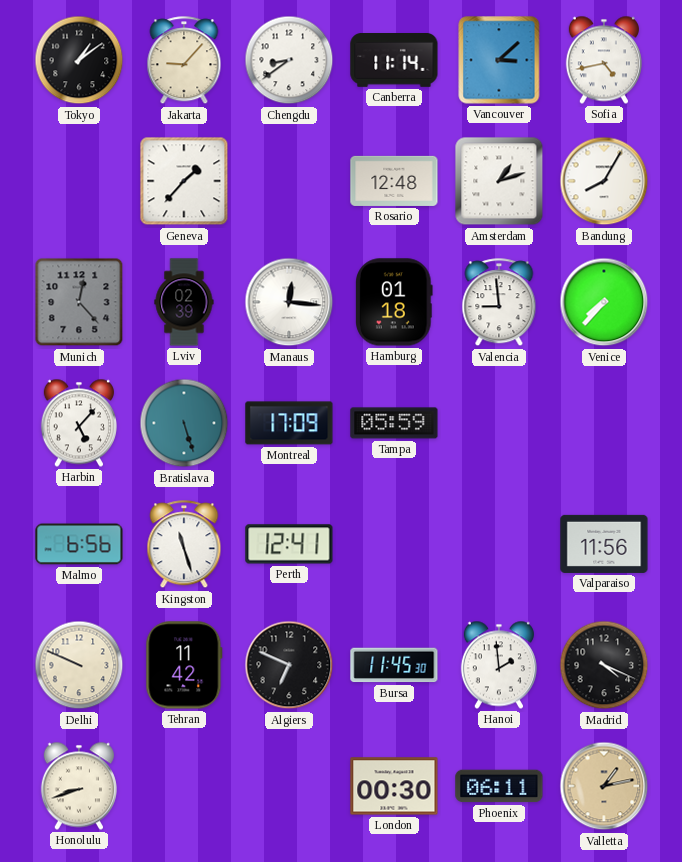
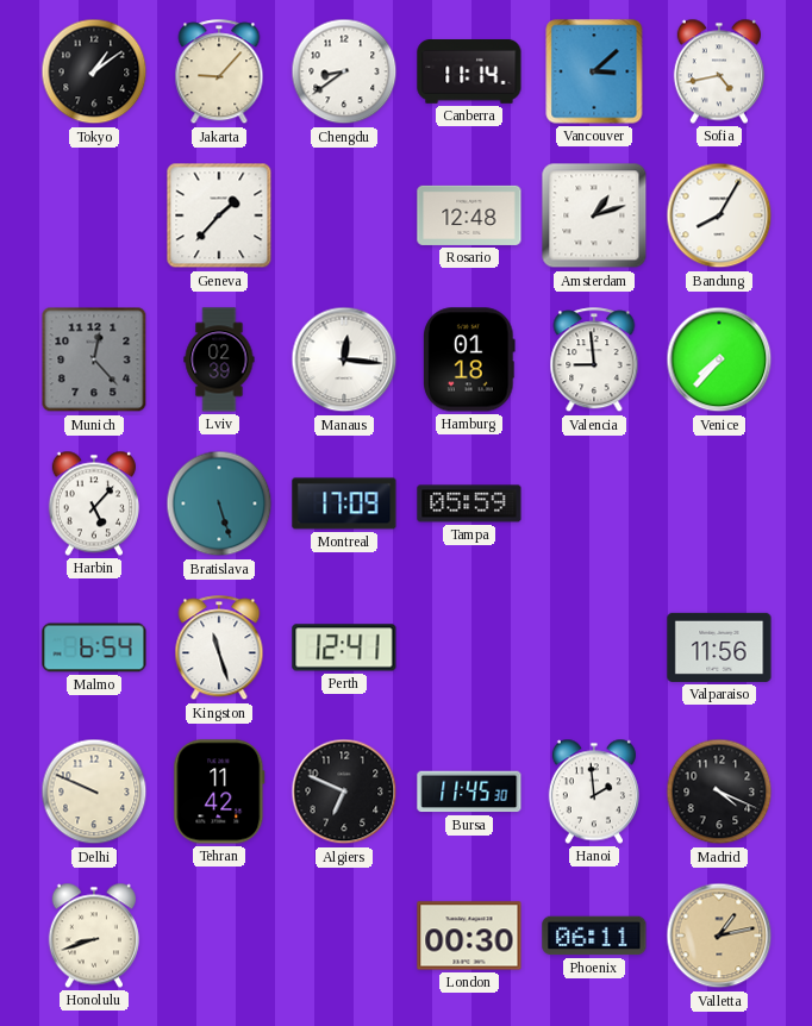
Malmo: 6:56 -> 6:54 (94, 647)
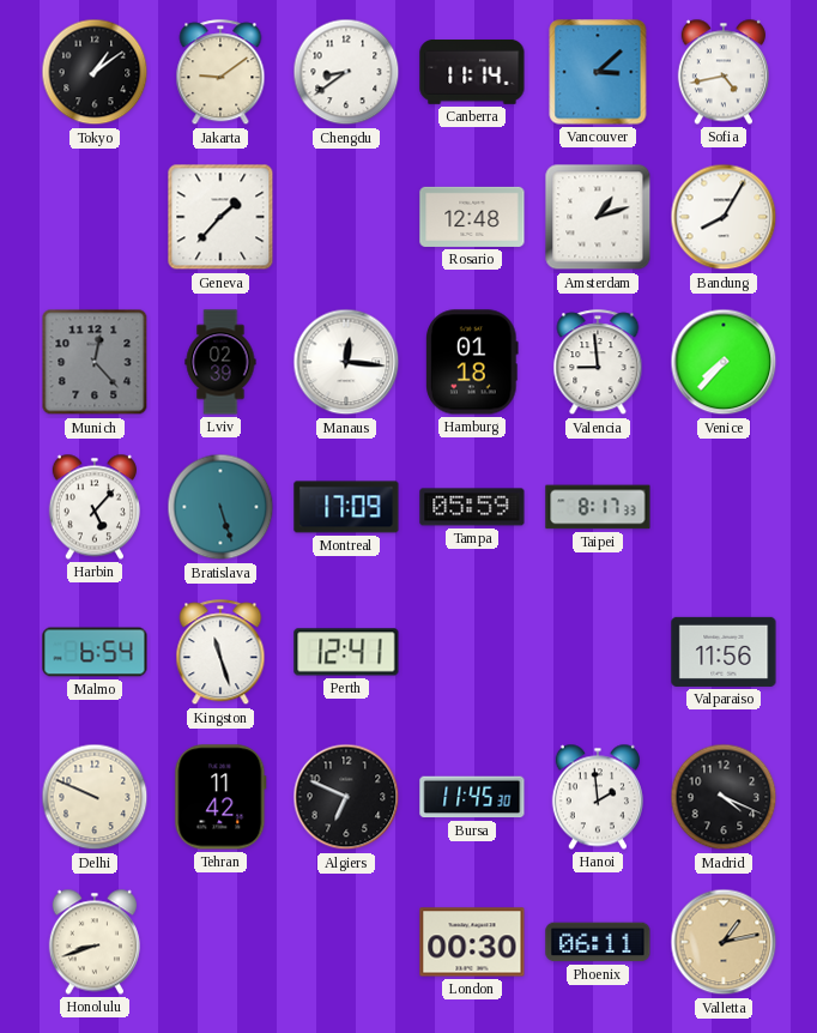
Jakarta: 9:07 -> 9:09 (220, 73)
Taipei: none -> 8:17 (598, 507)
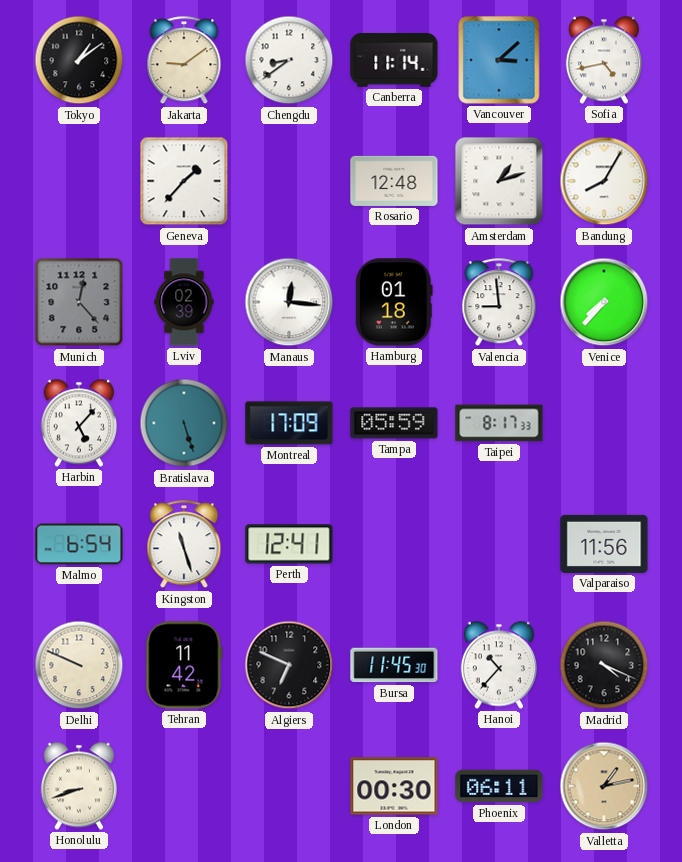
Hanoi: 1:59 -> 10:37 (499, 665)
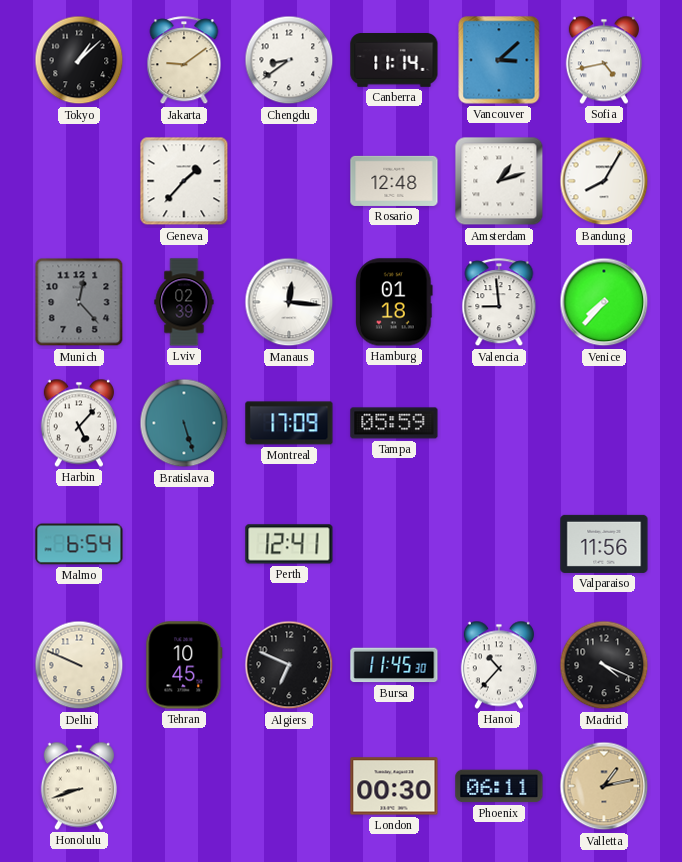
Tokyo: 1:09 -> 1:08 (79, 60)
Taipei: 8:17 -> none (499, 423)
Kingston: 11:27 -> none (184, 545)
Tehran: 11:42 -> 10:45 (184, 665)
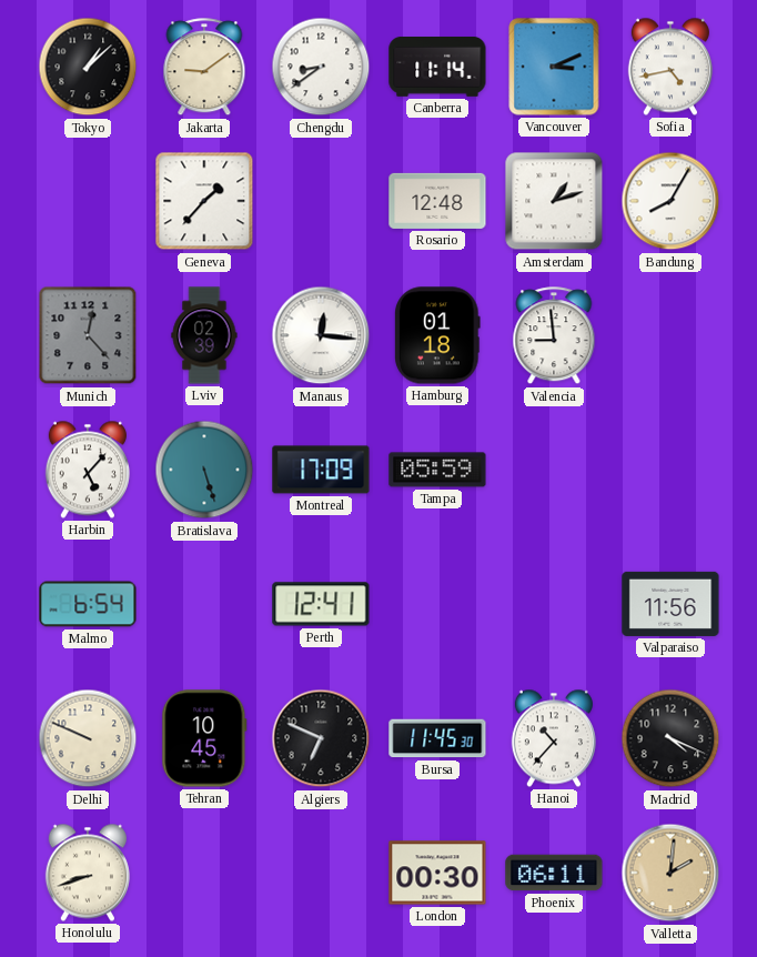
Vancouver: 3:08 -> 3:11 (554, 67)
Venice: 7:37 -> none (604, 302)
Valletta: 1:13 -> 2:01 (670, 873)
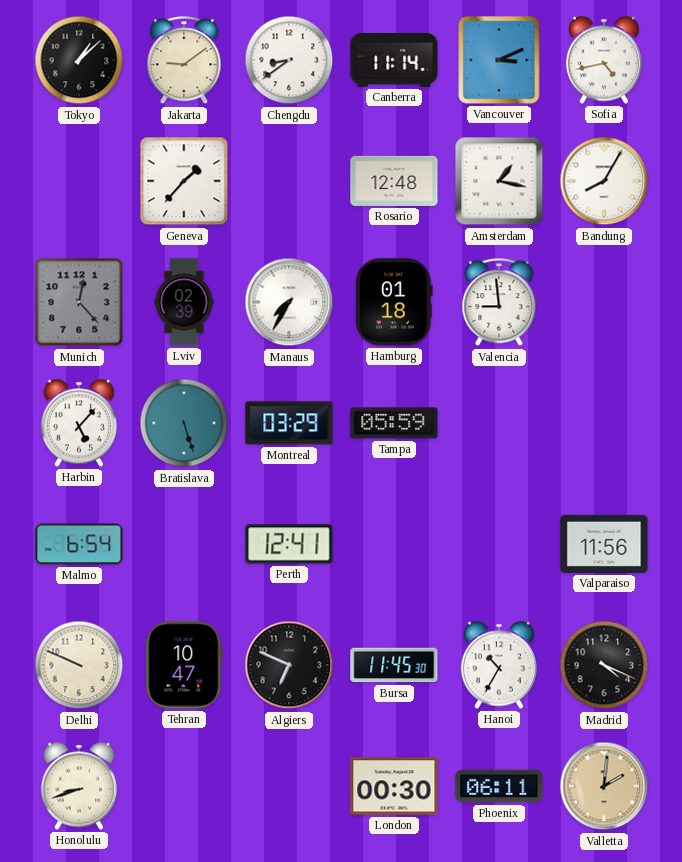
Amsterdam: 1:12 -> 1:17 (499, 181)
Manaus: 12:16 -> 7:35 (289, 302)
Montreal: 17:09 -> 03:29 (289, 423)
Tehran: 10:45 -> 10:47 (184, 665)
Hanoi: 10:37 -> 10:35 (499, 665)
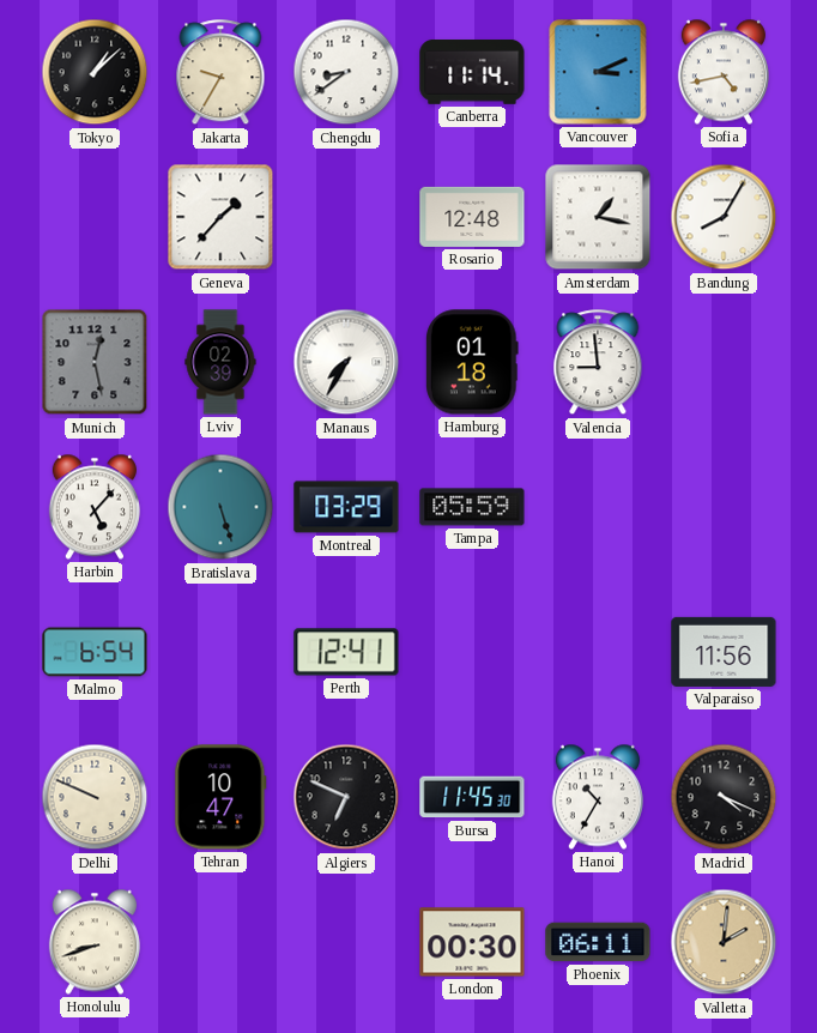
Jakarta: 9:09 -> 9:35 (220, 73)
Munich: 12:23 -> 12:28 (95, 362)
